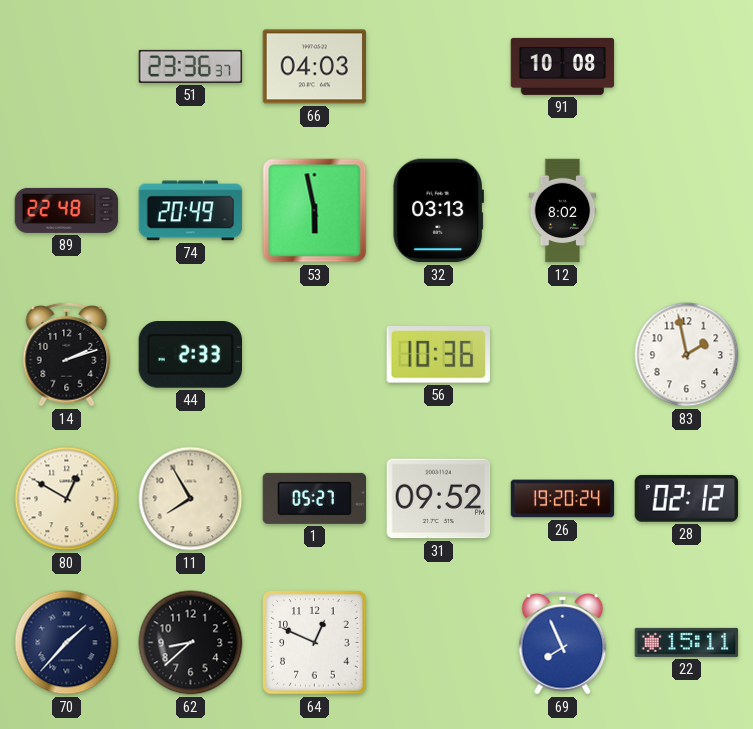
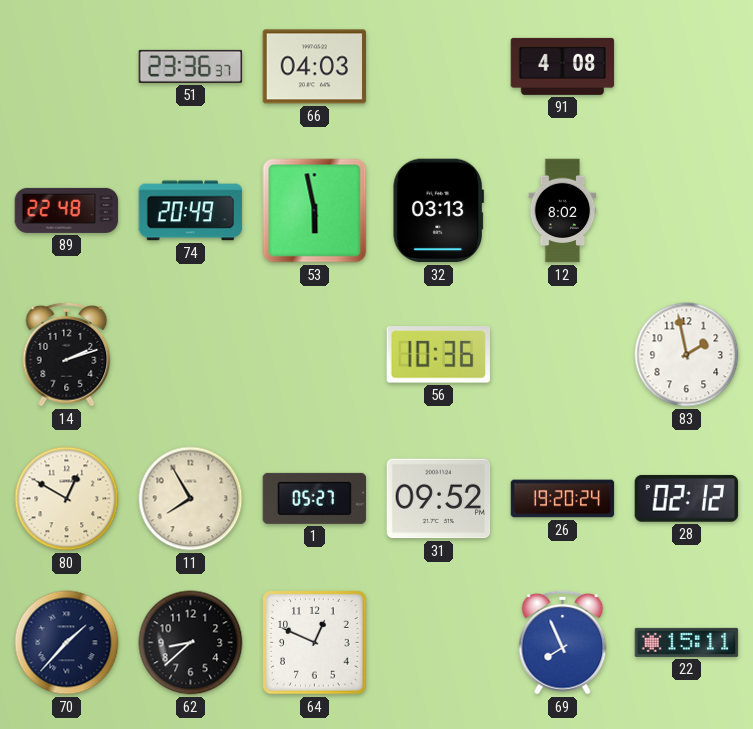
91: 10:08 -> 4:08 (563, 66)
44: 2:33 -> none (190, 355)
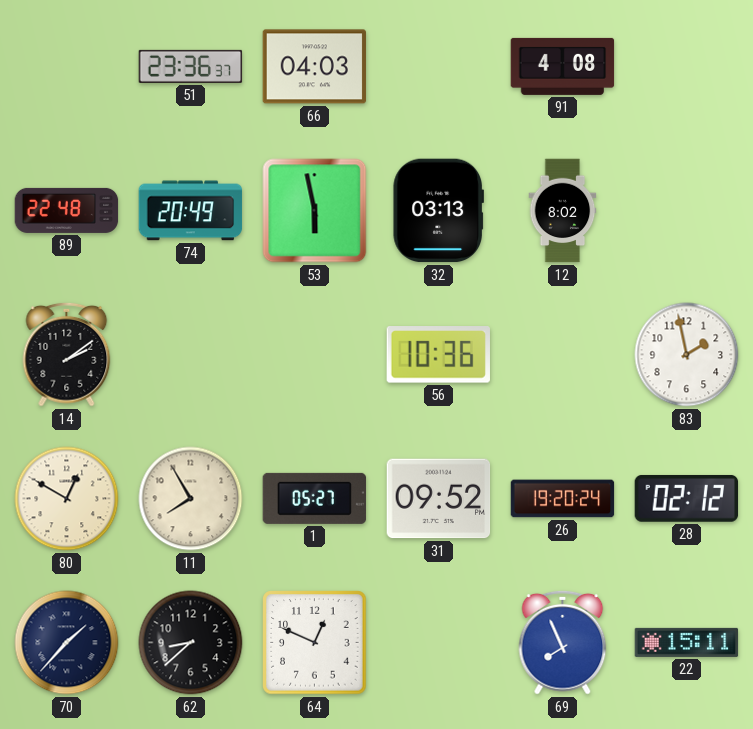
14: 2:12 -> 2:09 (67, 354)
